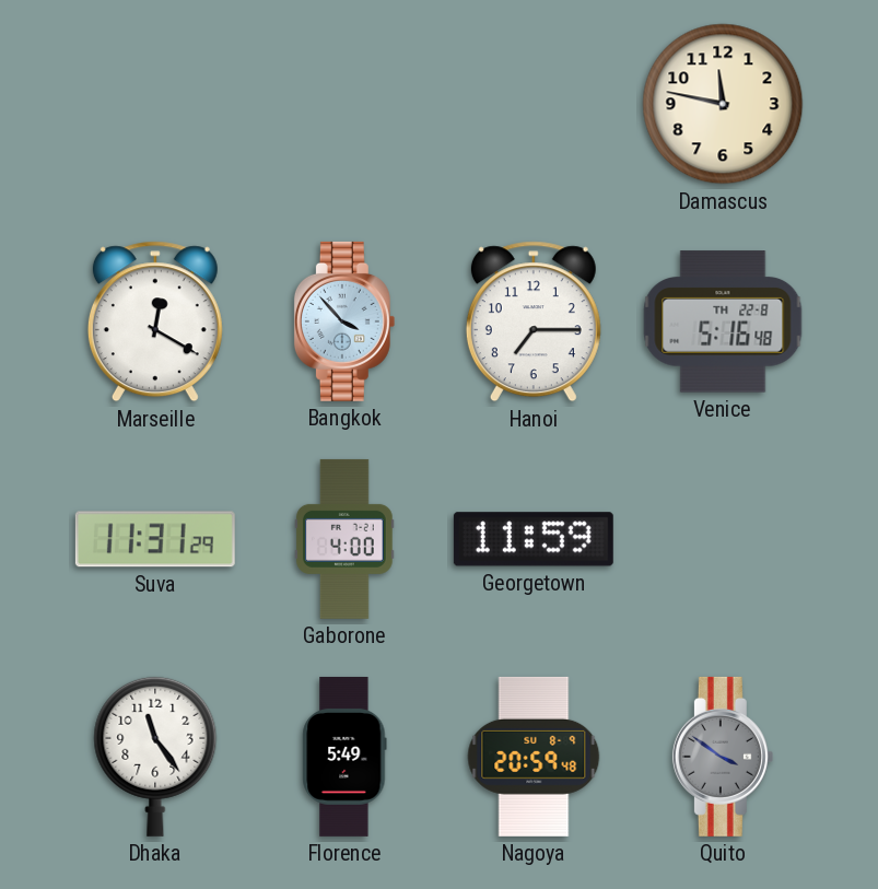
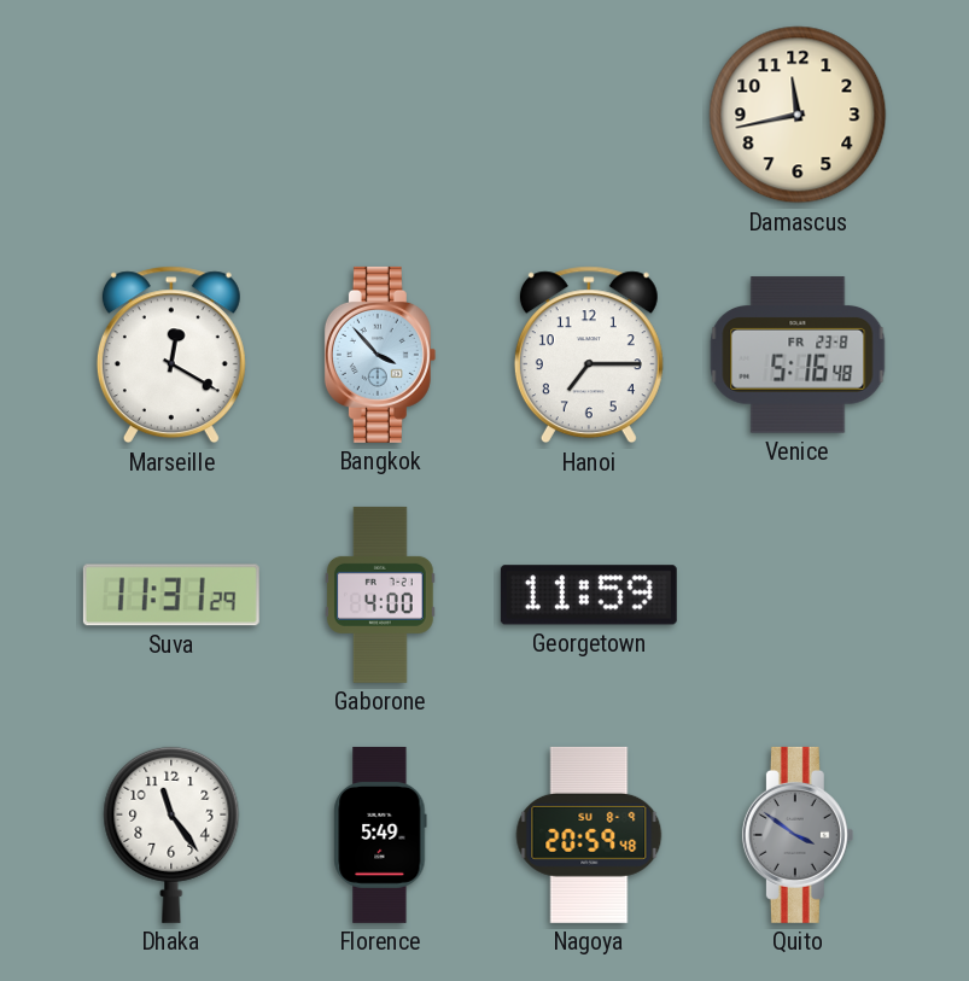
Damascus: 11:47 -> 11:43 (798, 115)
Venice date: TH 22-8 -> FR 23-8 (798, 355)
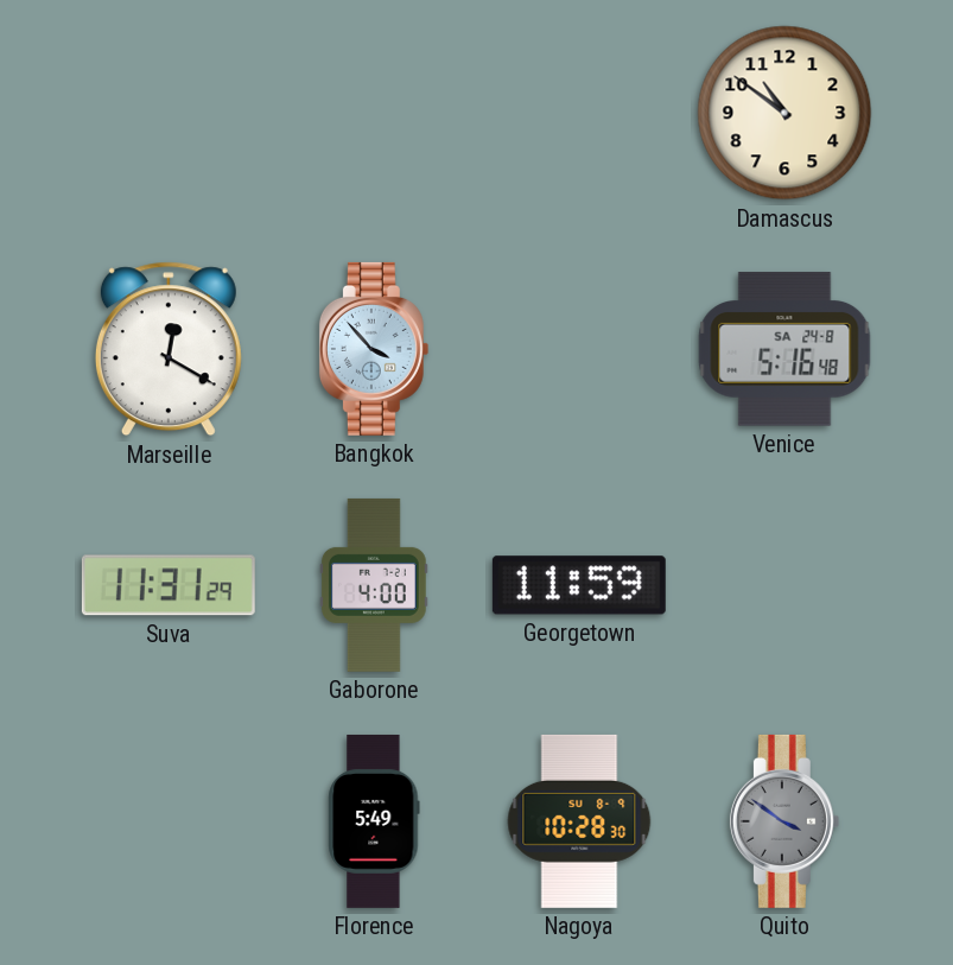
Damascus: 11:43 -> 10:51 (784, 113)
Hanoi: 7:15 -> none (589, 355)
Venice date: FR 23-8 -> SA 24-8 (784, 349)
Dhaka: 11:24 -> none (171, 835)
Nagoya: 20:59 -> 10:28 (579, 821)
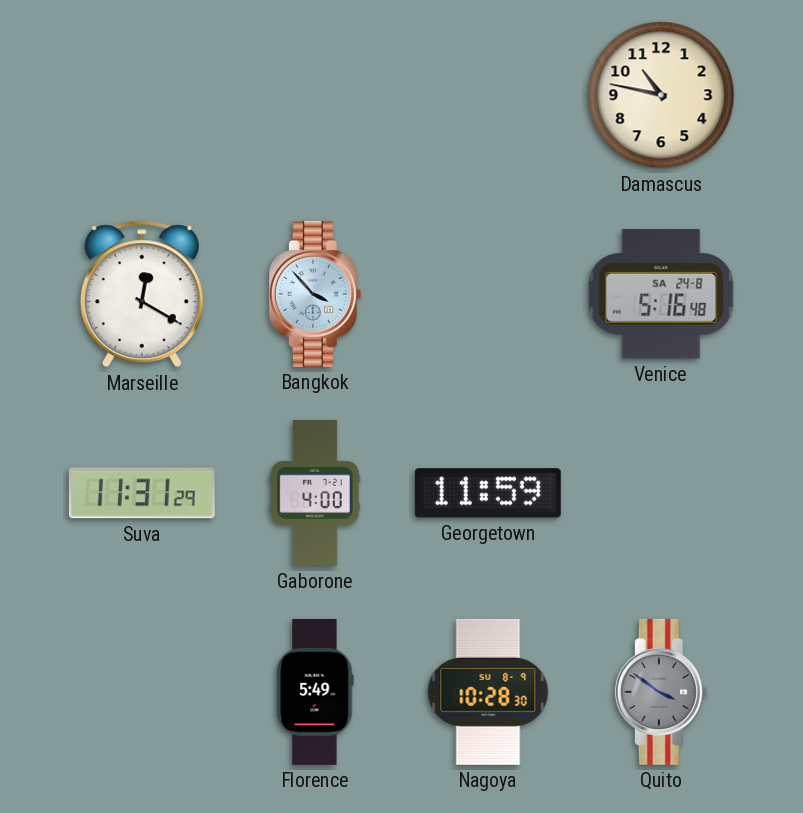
Damascus: 10:51 -> 10:47 (661, 95)
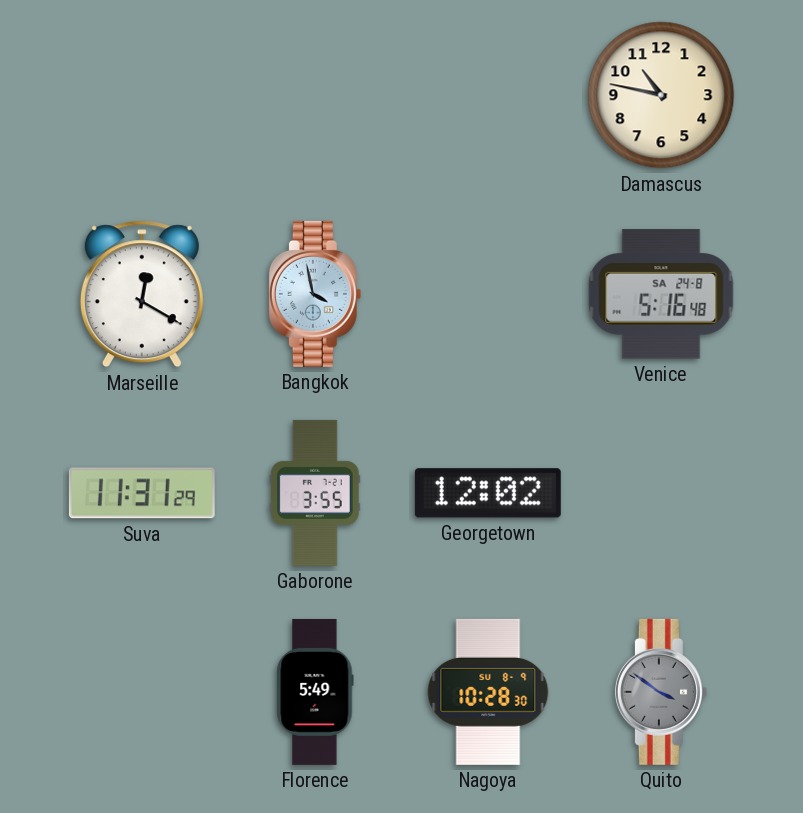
Bangkok: 3:53 -> 3:58 (315, 294)
Gaborone: 4:00 -> 3:55 (315, 493)
Georgetown: 11:59 -> 12:02 (488, 493)
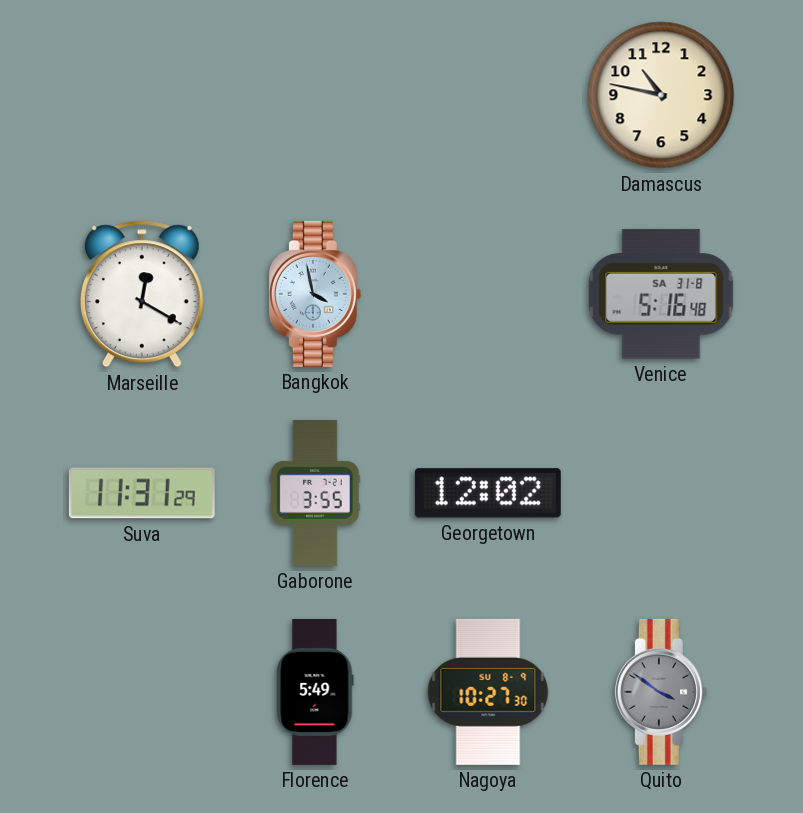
Venice date: SA 24-8 -> SA 31-8 (661, 294)
Nagoya: 10:28 -> 10:27 (488, 692)
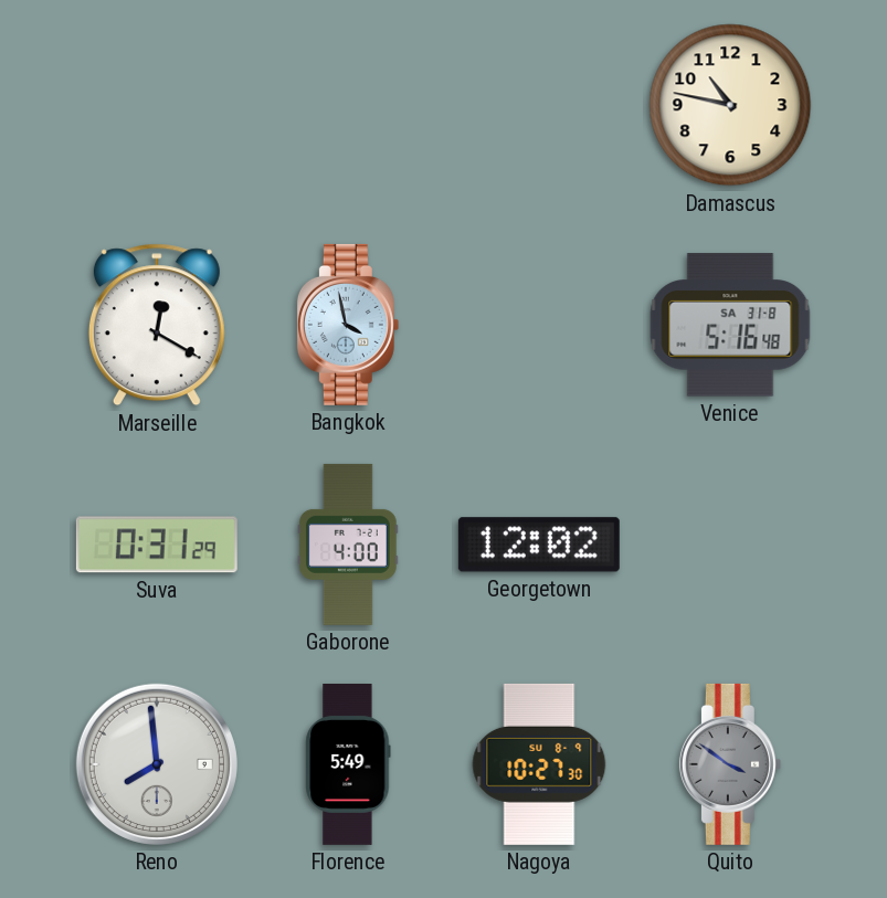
Suva: 11:31 -> 0:31 (157, 545)
Gaborone: 3:55 -> 4:00 (348, 545)
Reno: none -> 7:59 (157, 764)
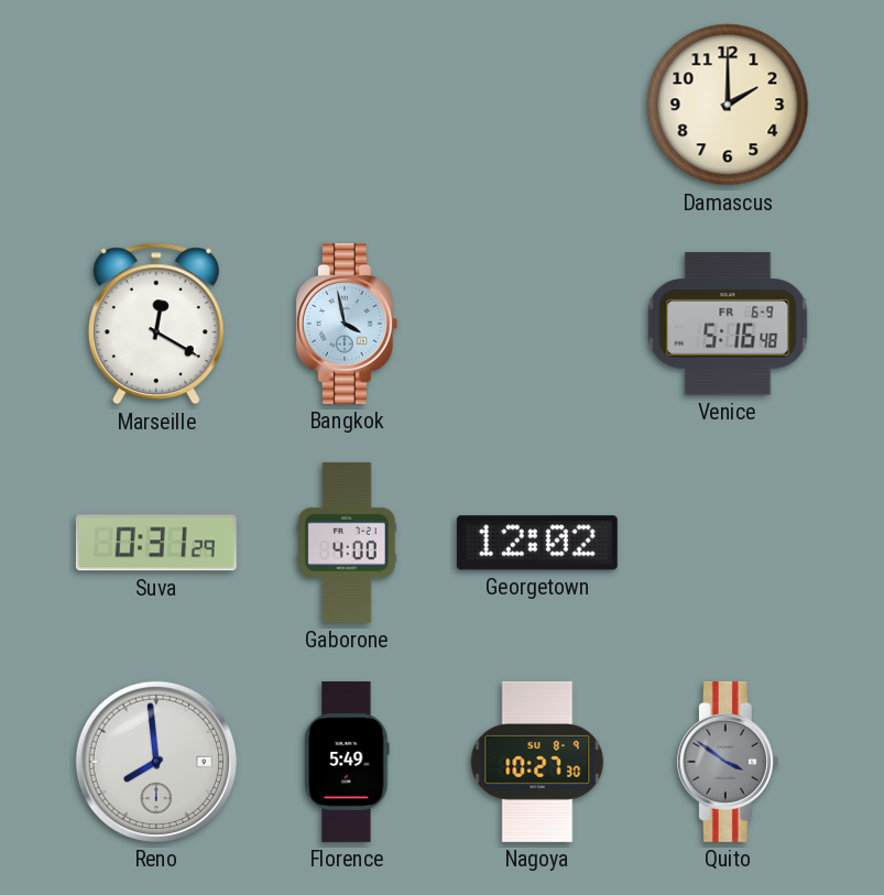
Damascus: 10:47 -> 2:00 (728, 105)
Venice date: SA 31-8 -> FR 6-9 (728, 324)
